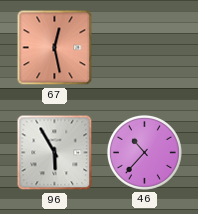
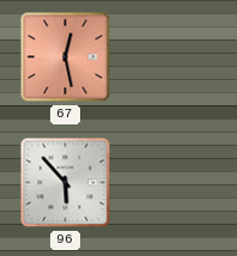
96: 5:55 -> 5:53 (66, 183)
46: 10:37 -> none (144, 152)
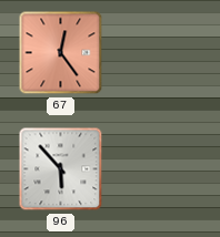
67: 12:28 -> 12:24 (61, 53)
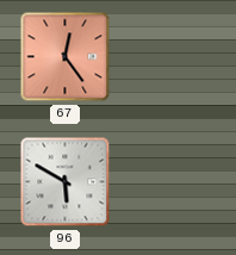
96: 5:53 -> 5:50 (66, 182)
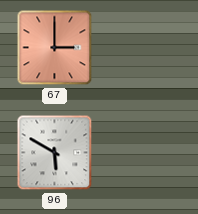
67: 12:24 -> 3:00 (55, 48)
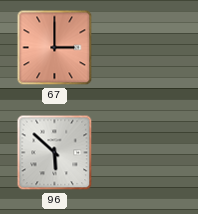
96: 5:50 -> 5:52 (55, 153)
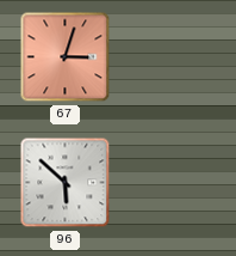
67: 3:00 -> 3:03 (66, 57)
